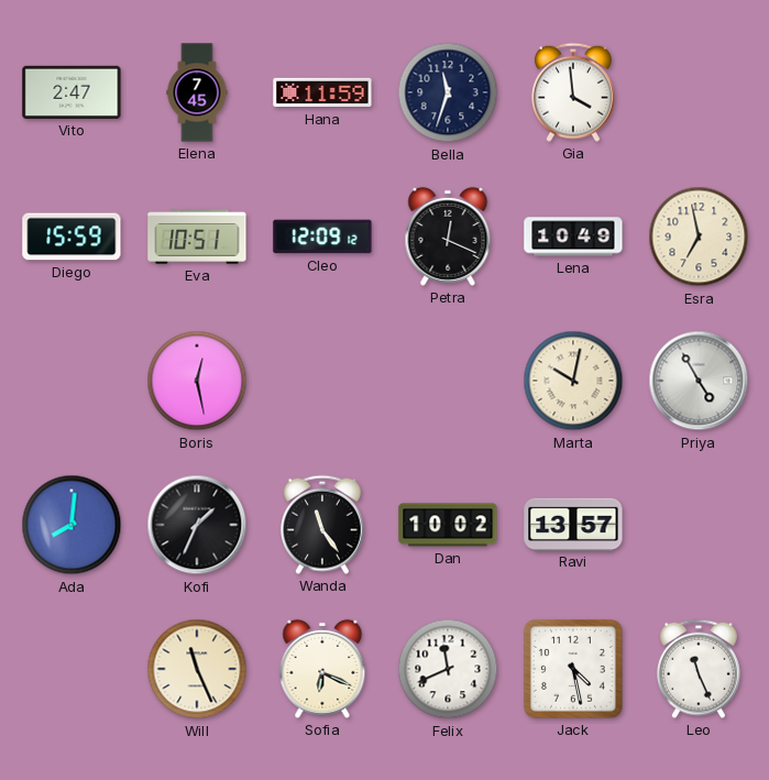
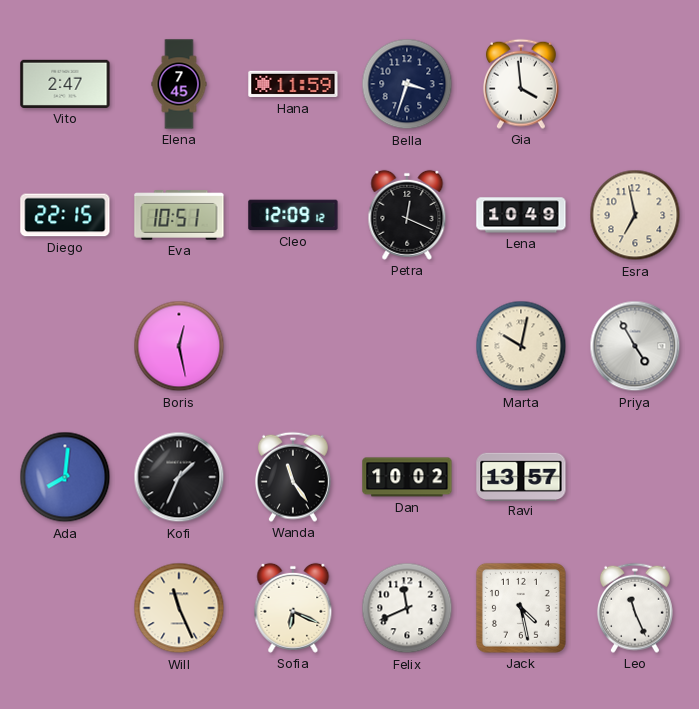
Bella: 11:33 -> 3:33 (407, 84)
Diego: 15:59 -> 22:15 (65, 215)
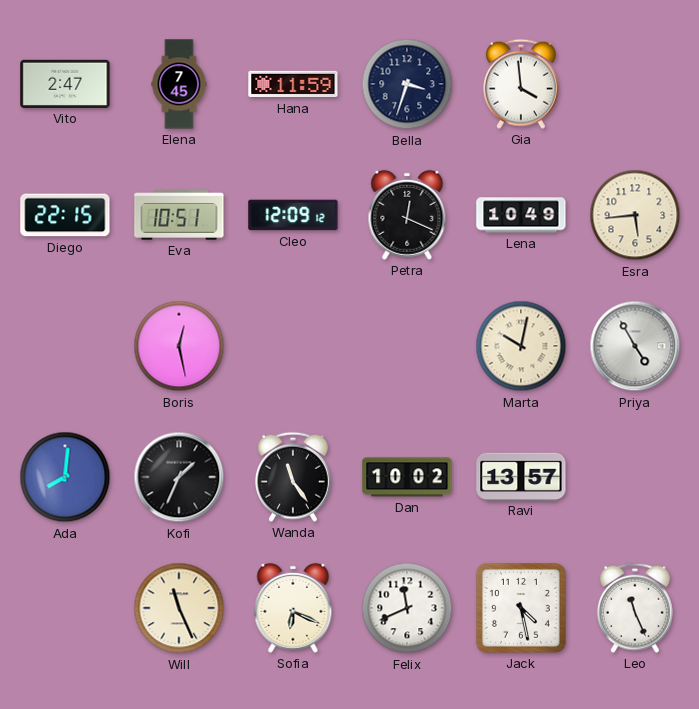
Esra: 6:58 -> 5:44 (635, 215)
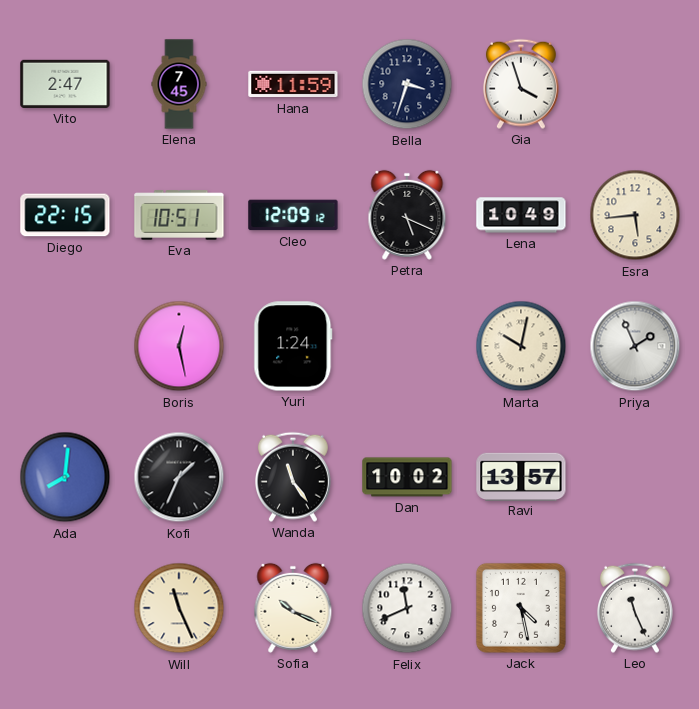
Gia: 3:59 -> 3:57 (521, 84)
Petra: 12:19 -> 5:19 (407, 215)
Yuri: none -> 1:24 (293, 346)
Priya: 4:55 -> 1:56 (635, 346)
Sofia: 6:19 -> 10:19 (293, 608)
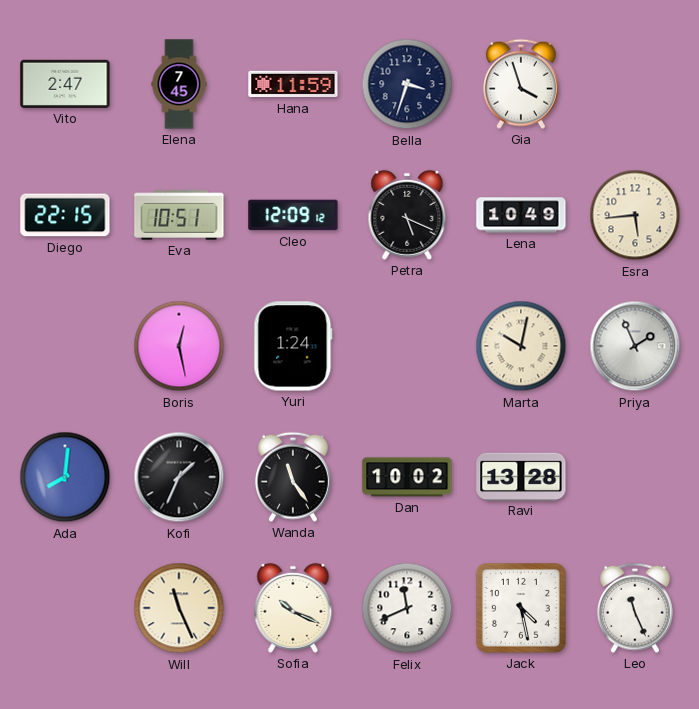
Ravi: 13:57 -> 13:28 (521, 476)
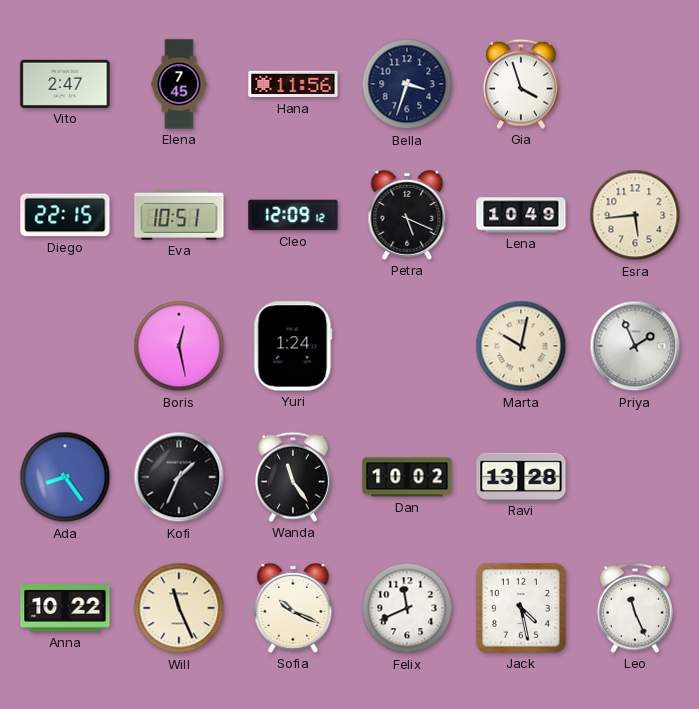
Hana: 11:59 -> 11:56 (293, 84)
Ada: 8:01 -> 8:24 (65, 477)
Anna: none -> 10:22 (65, 608)
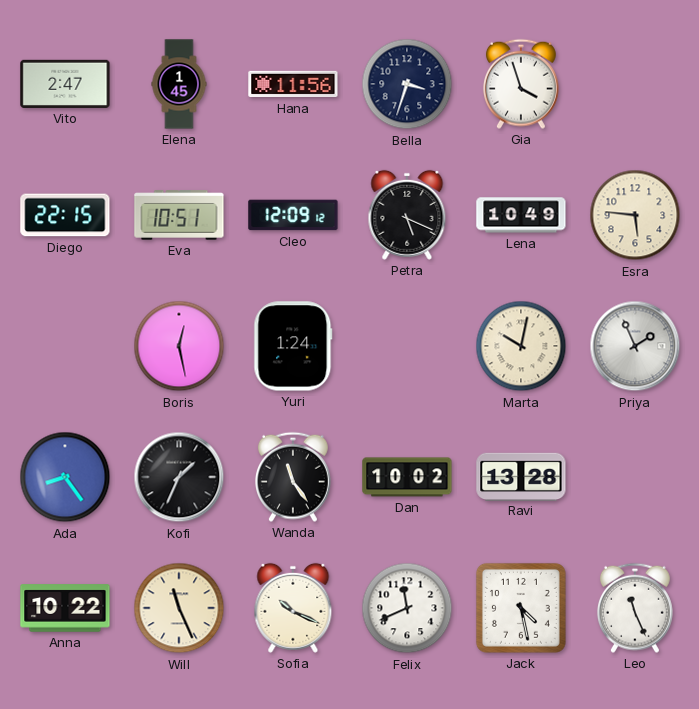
Elena: 7:45 -> 1:45 (179, 84)
Esra: 5:44 -> 5:46 (635, 215)
